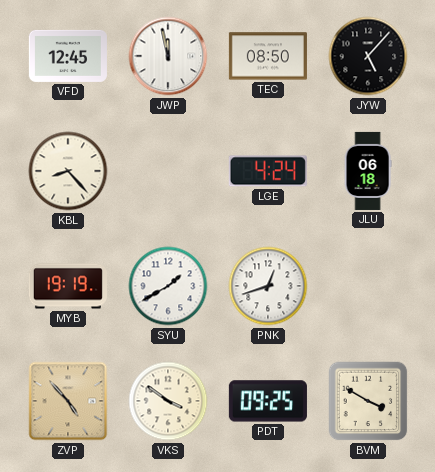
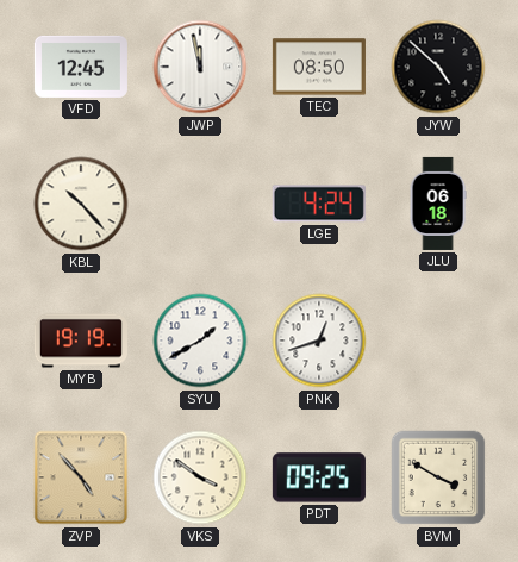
JYW: 5:07 -> 4:52 (438, 67)
KBL: 8:23 -> 10:23 (81, 204)
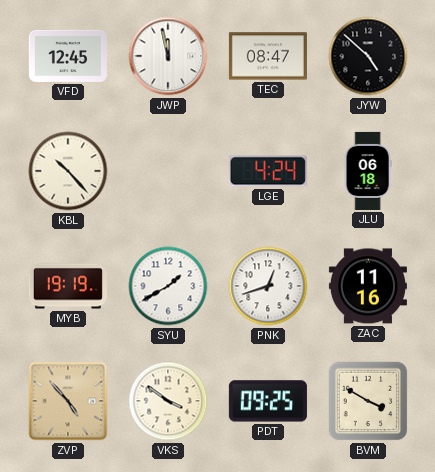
TEC: 08:50 -> 08:47 (268, 56)
ZAC: none -> 11:16 (368, 286)
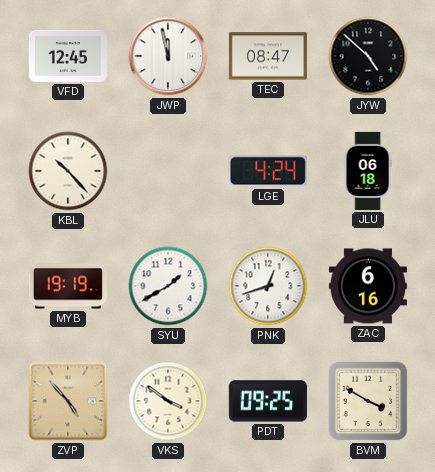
ZAC: 11:16 -> 6:16 (368, 286)
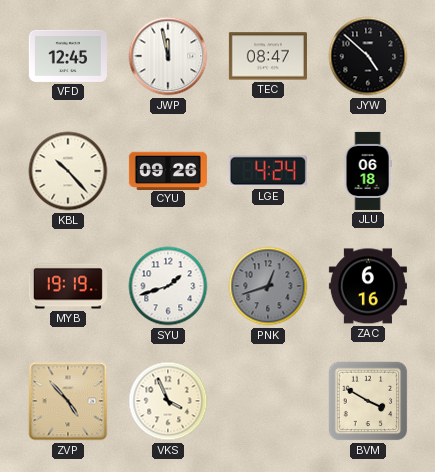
CYU: none -> 09:26 (168, 170)
SYU: 1:40 -> 1:42 (168, 286)
PNK dial: white -> grey (268, 286)
VKS: 3:51 -> 3:56 (168, 401)
PDT: 09:25 -> none (268, 401)
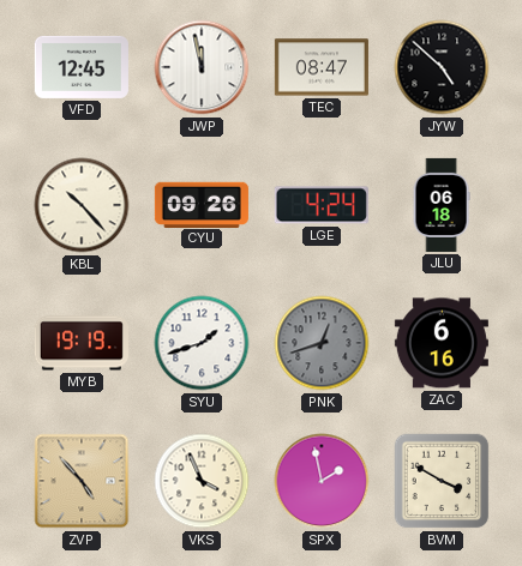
SPX: none -> 1:58 (322, 481)
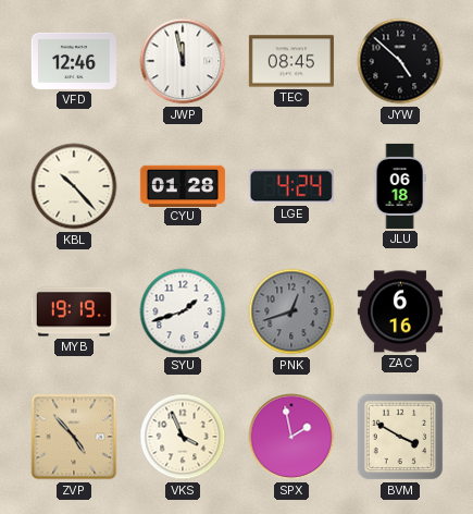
VFD: 12:45 -> 12:46 (74, 61)
TEC: 08:47 -> 08:45 (291, 61)
CYU: 09:26 -> 01:28 (183, 185)
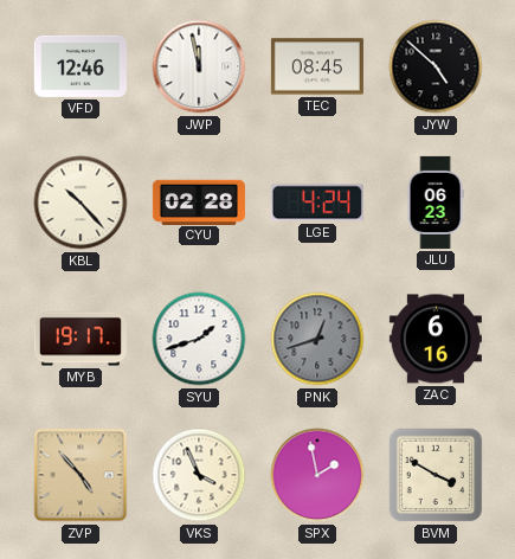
CYU: 01:28 -> 02:28 (199, 201)
JLU: 06:18 -> 06:23 (436, 203)
MYB: 19:19 -> 19:17 (81, 339)
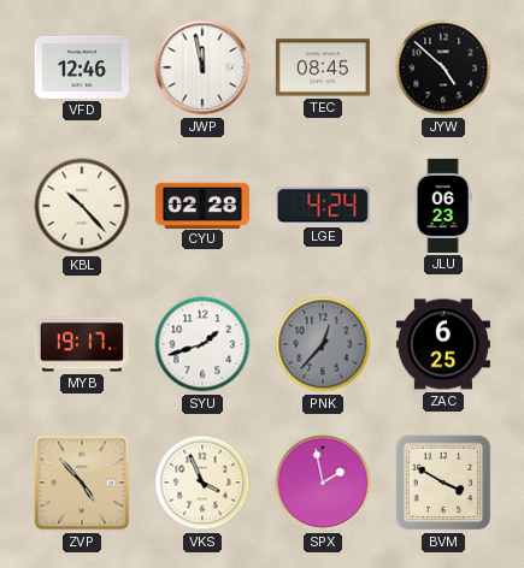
PNK: 12:42 -> 12:37 (323, 344)
ZAC: 6:16 -> 6:25 (443, 344)
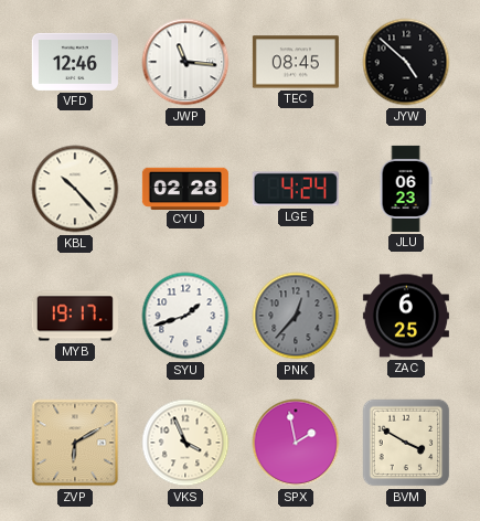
JWP: 11:58 -> 11:16 (185, 62)
ZVP: 4:53 -> 6:10 (75, 443)
